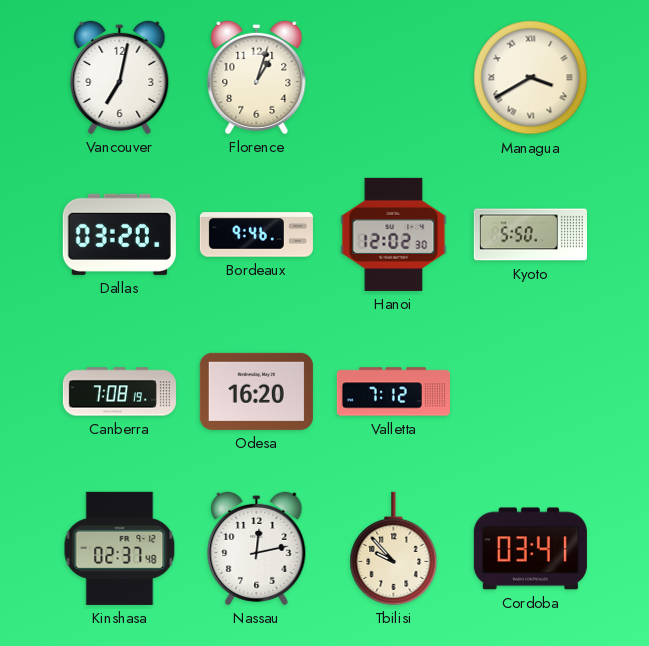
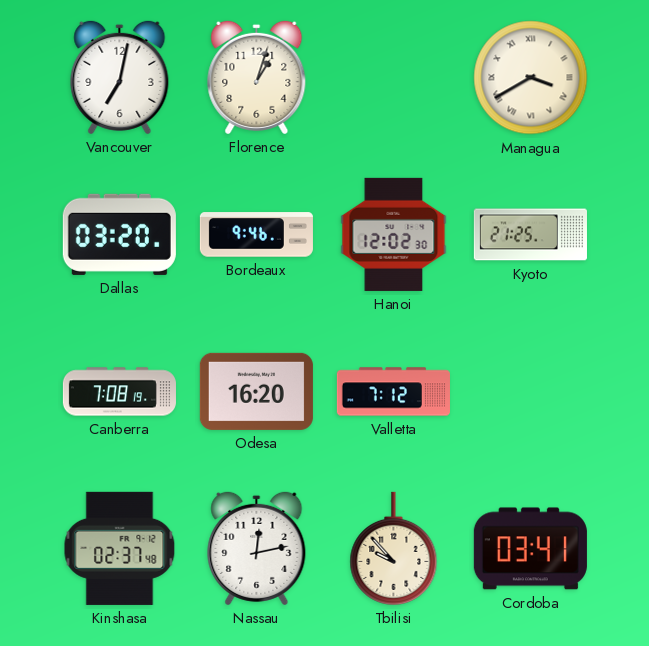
Kyoto: 5:50 -> 21:25 (530, 235)
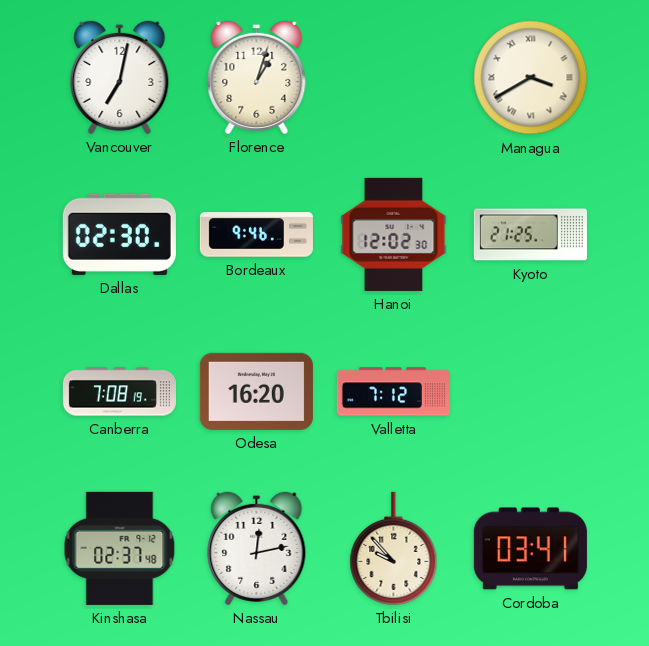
Dallas: 03:20 -> 02:30 (119, 234)
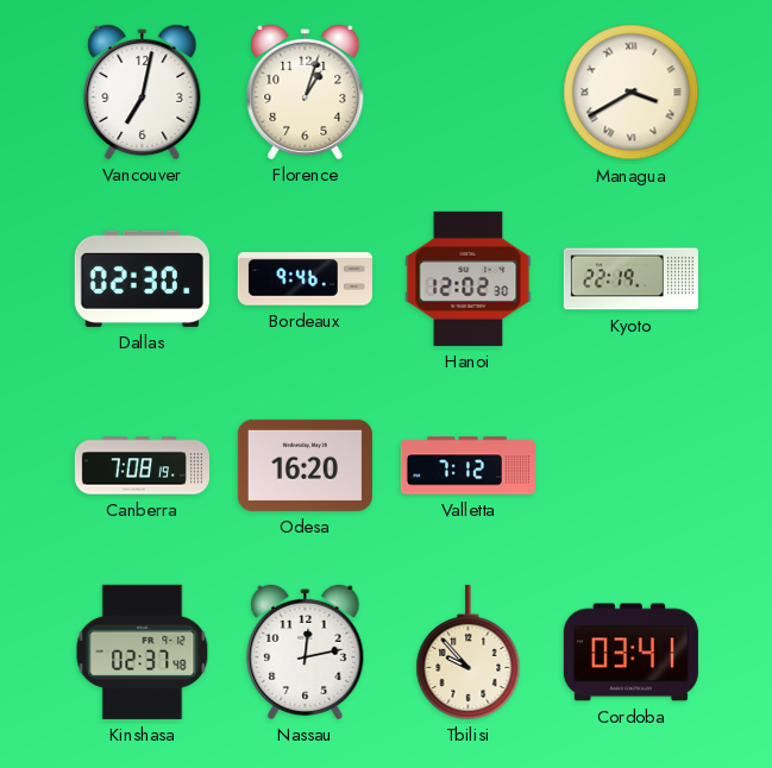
Kyoto: 21:25 -> 22:19 (630, 279)
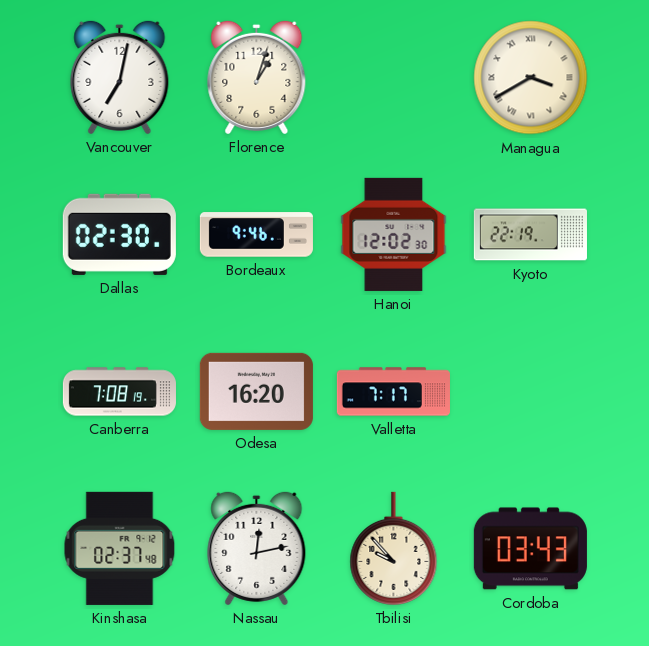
Valletta: 7:12 -> 7:17 (393, 392)
Cordoba: 03:41 -> 03:43 (530, 549)
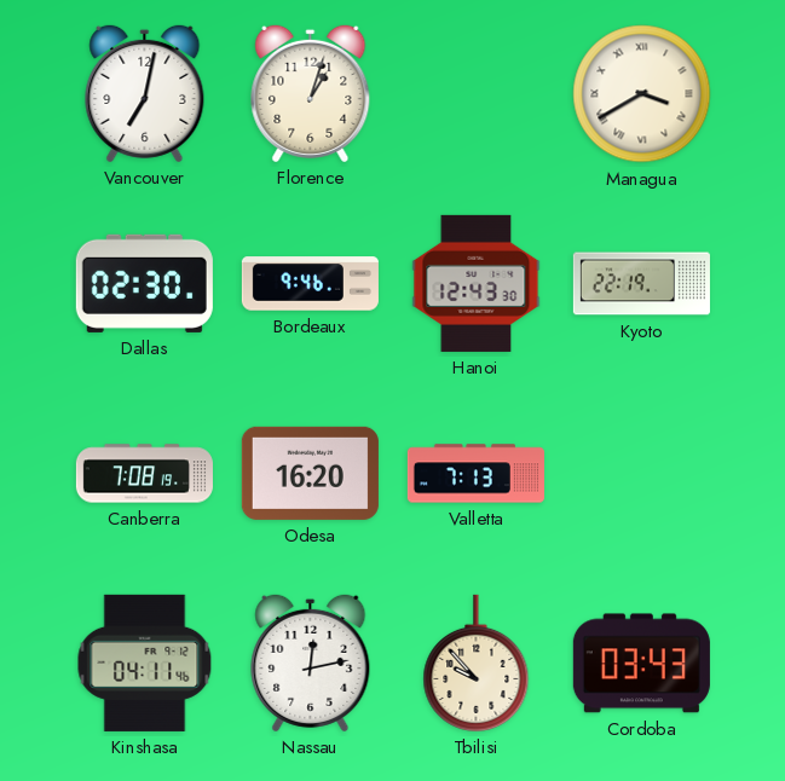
Hanoi: 12:02 -> 12:43 (477, 283)
Valletta: 7:17 -> 7:13 (475, 474)
Kinshasa: 02:37 -> 04:11 (145, 663)
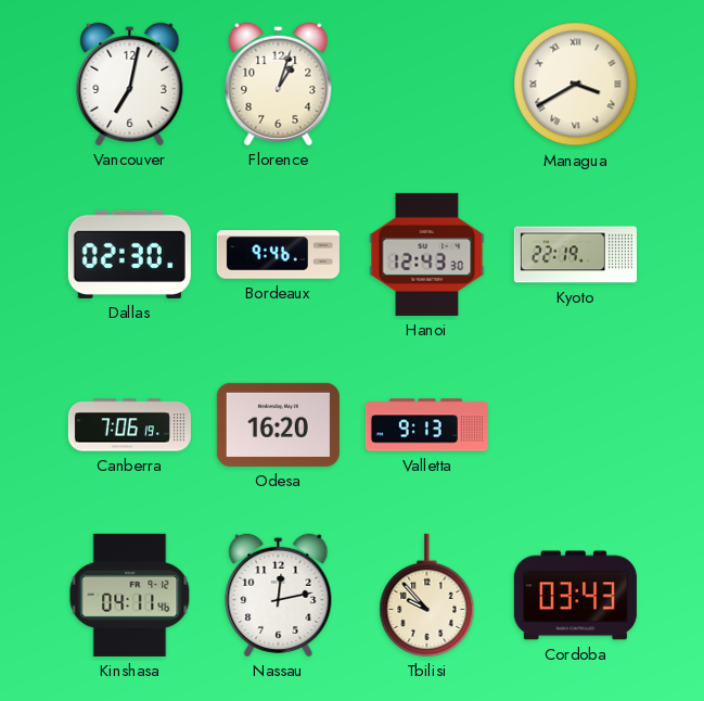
Canberra: 7:08 -> 7:06 (129, 425)
Valletta: 7:13 -> 9:13 (426, 425)
